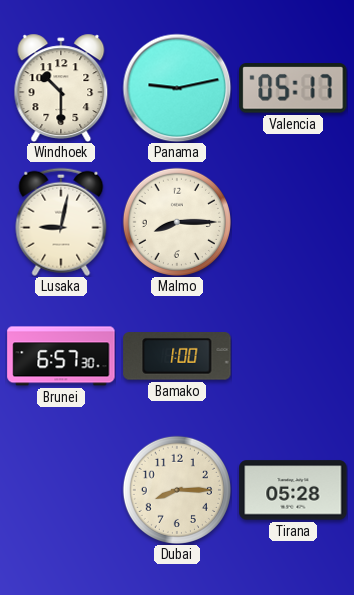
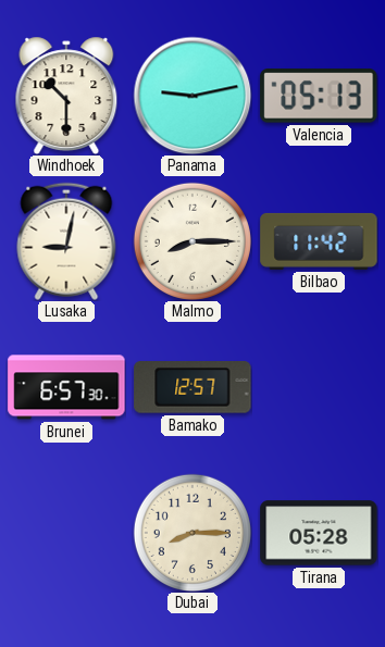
Valencia: 05:17 -> 05:13 (319, 96)
Bilbao: none -> 11:42 (319, 241)
Bamako: 1:00 -> 12:57 (192, 387)
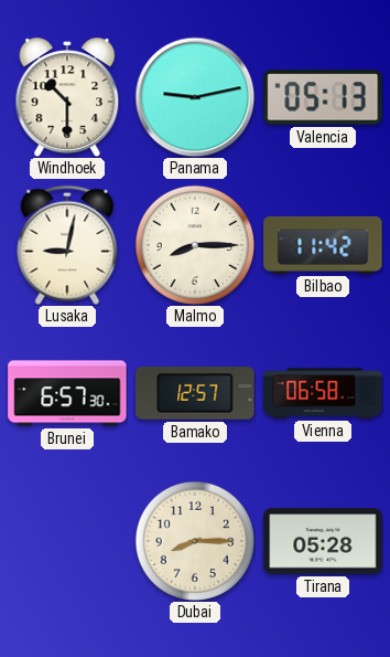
Vienna: none -> 06:58 (323, 393)
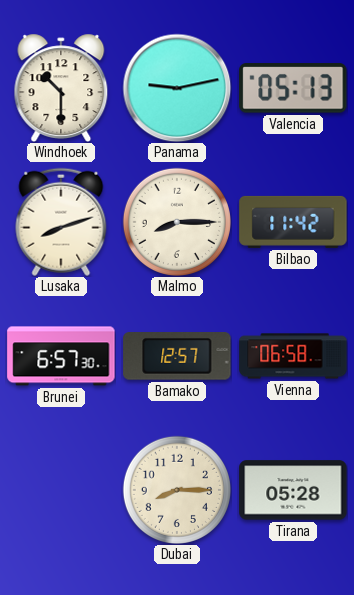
Lusaka: 9:02 -> 8:12 (61, 222)
